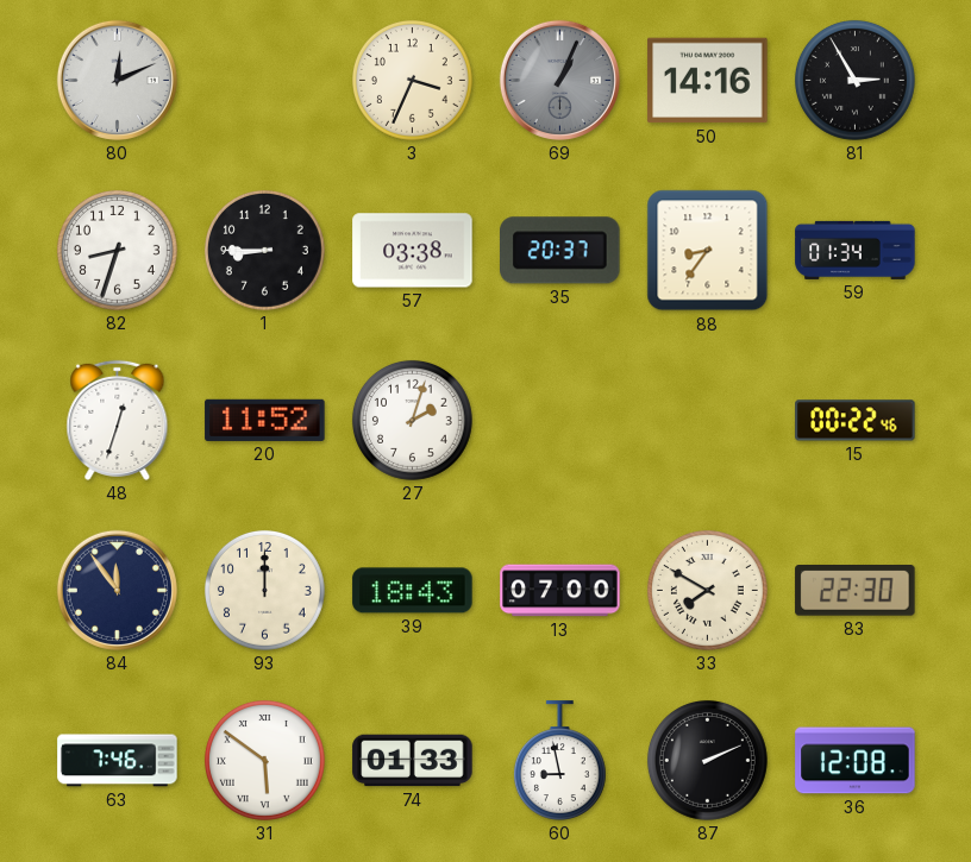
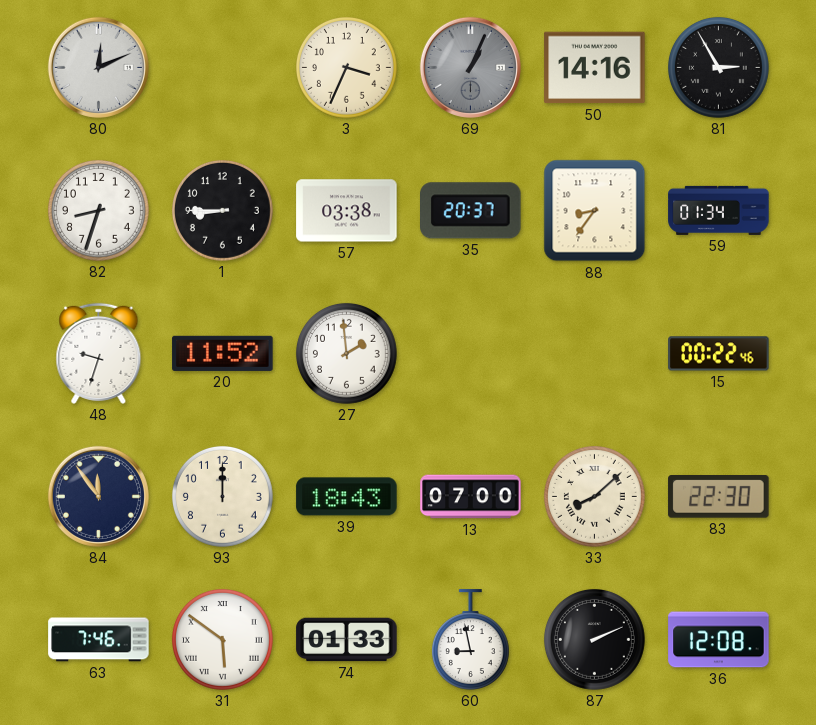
48: 12:33 -> 9:33 (99, 353)
27: 2:03 -> 1:59 (346, 353)
33: 7:50 -> 8:08 (594, 496)
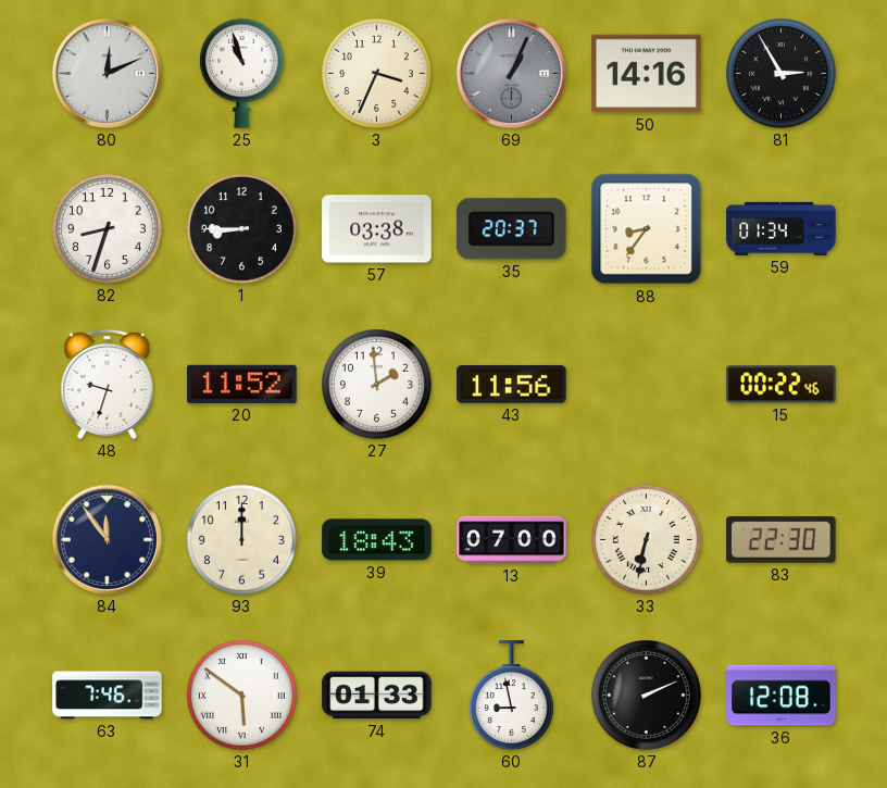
25: none -> 10:57 (241, 73)
43: none -> 11:56 (512, 384)
33: 8:08 -> 6:32 (646, 539)
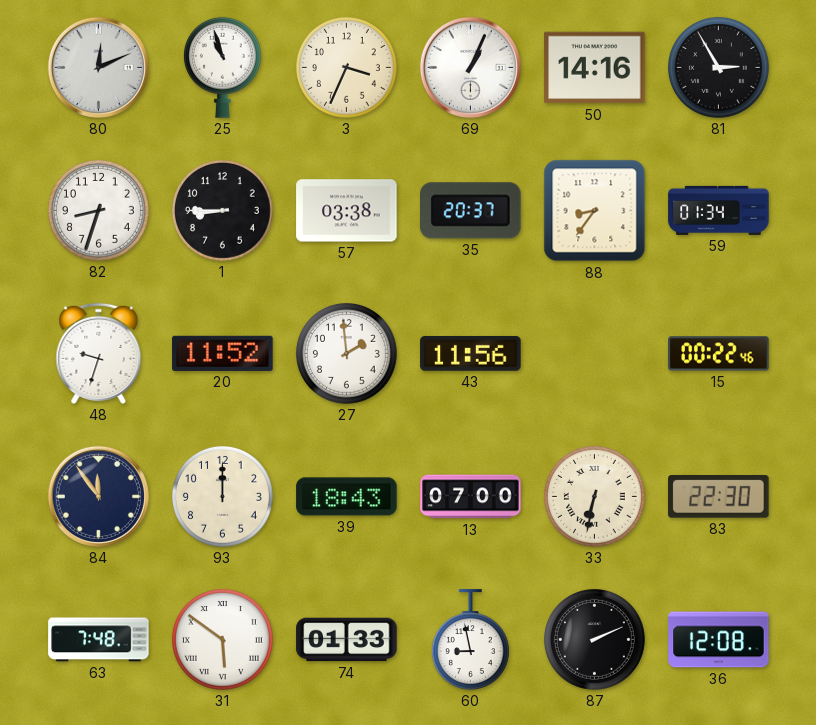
69 dial: grey -> white (470, 67)
63: 7:46 -> 7:48 (99, 640)
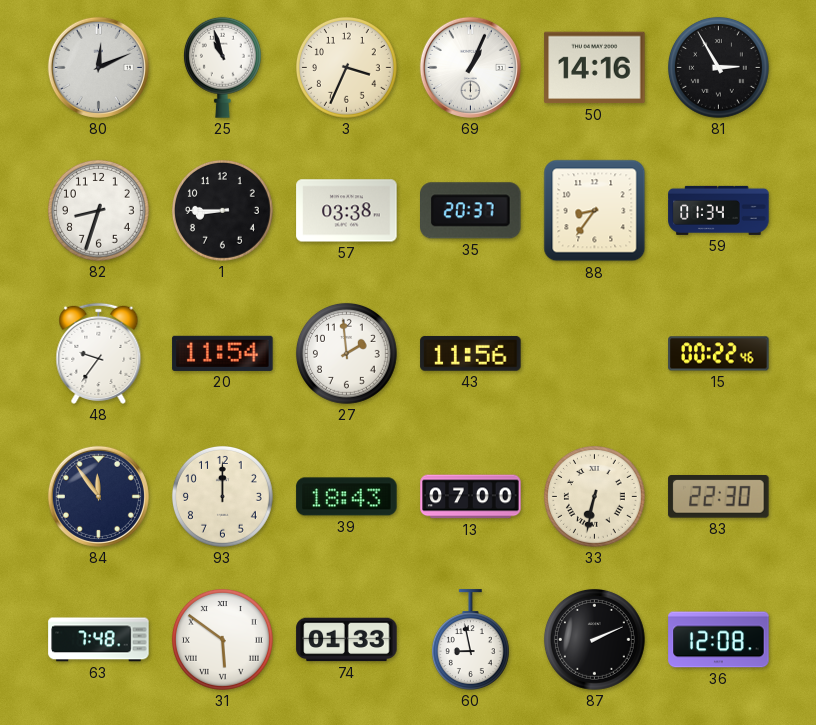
48: 9:33 -> 9:36 (99, 353)
20: 11:52 -> 11:54 (223, 353)
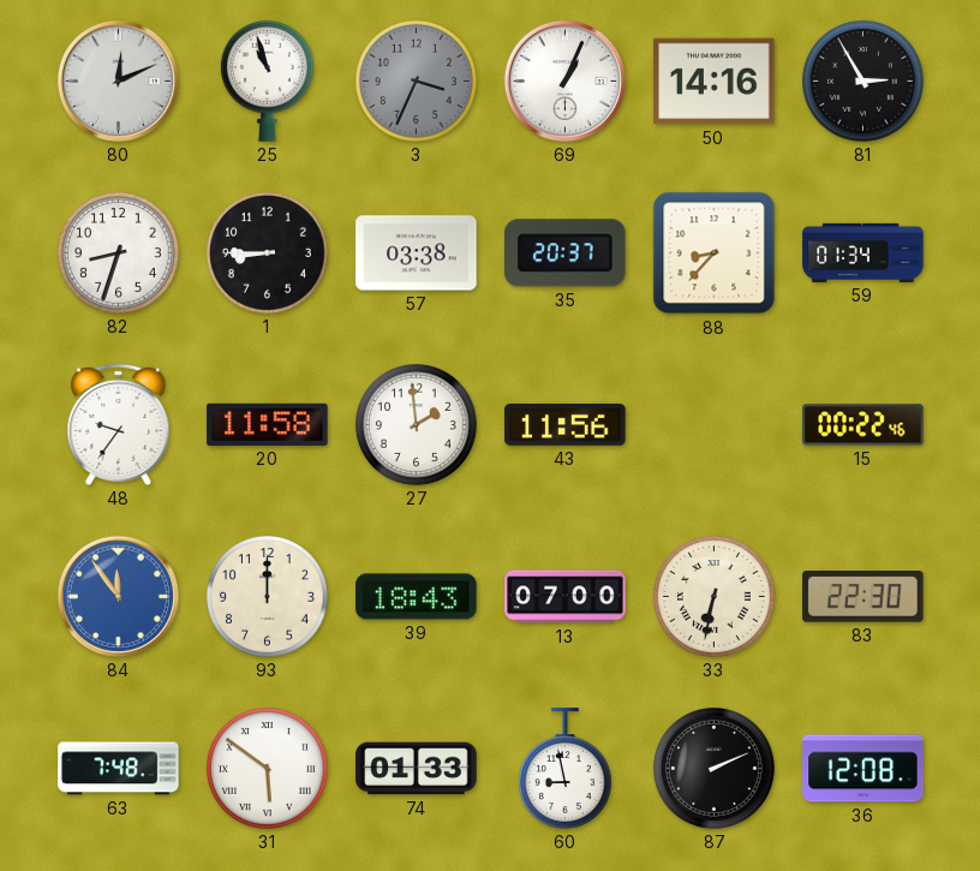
3 dial: cream -> grey (416, 80)
88: 8:36 -> 8:37 (715, 253)
20: 11:54 -> 11:58 (268, 424)
84 dial: navy -> blue (118, 596)
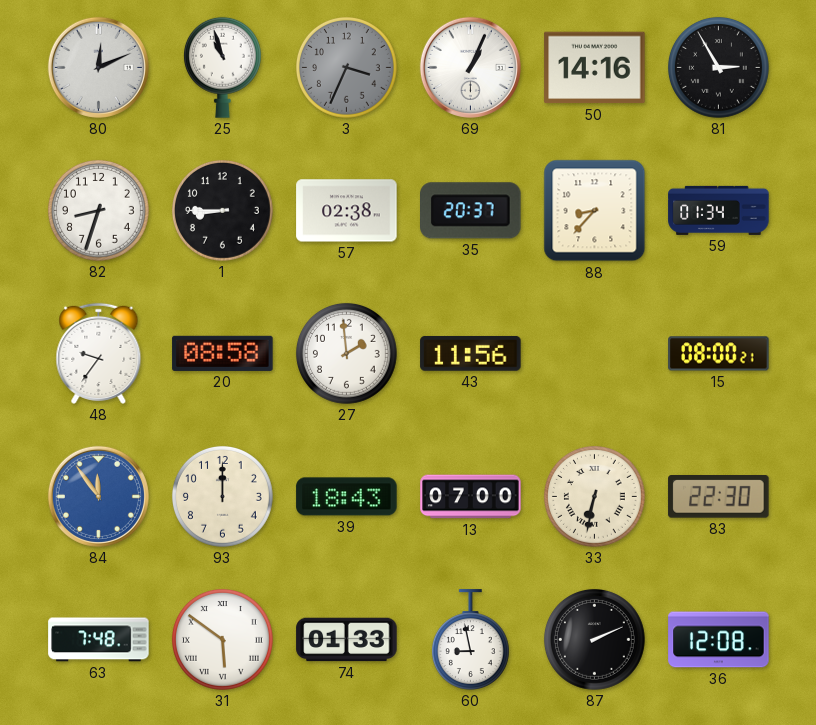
57: 03:38 -> 02:38 (347, 211)
20: 11:58 -> 08:58 (223, 353)
15: 00:22 -> 08:00 (719, 354)
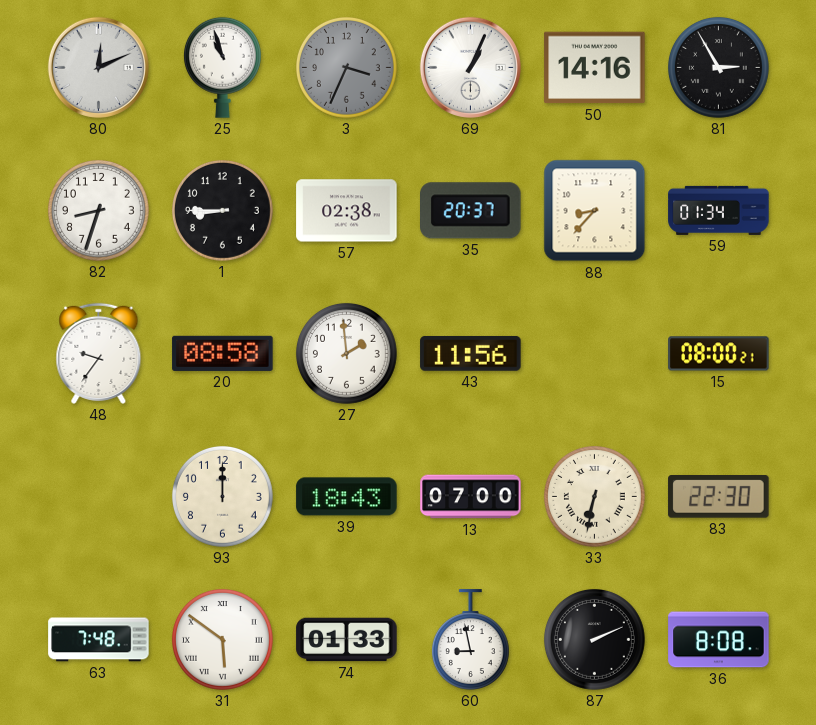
84: 11:54 -> none (98, 496)
36: 12:08 -> 8:08 (719, 640)
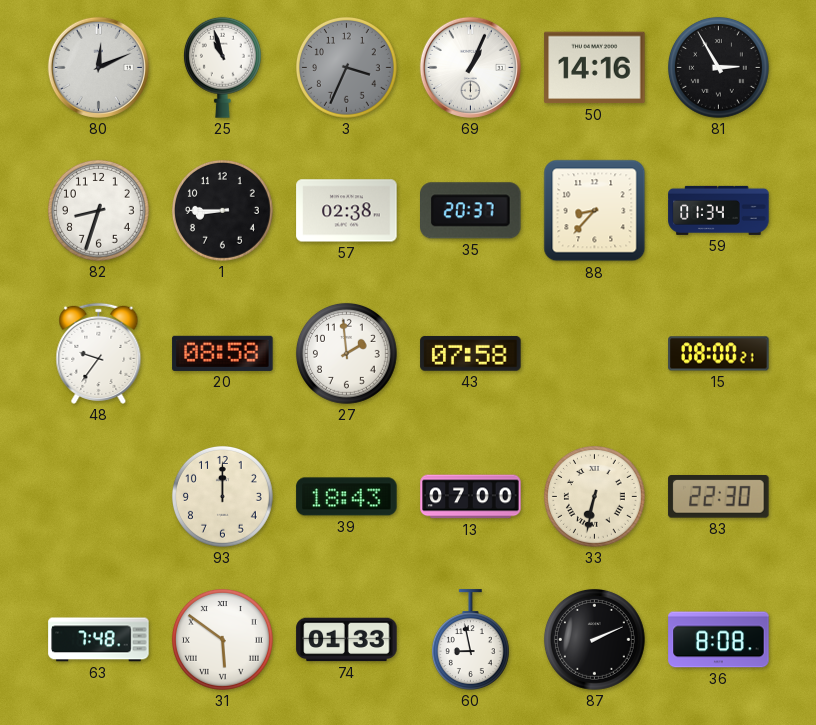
43: 11:56 -> 07:58 (471, 353)
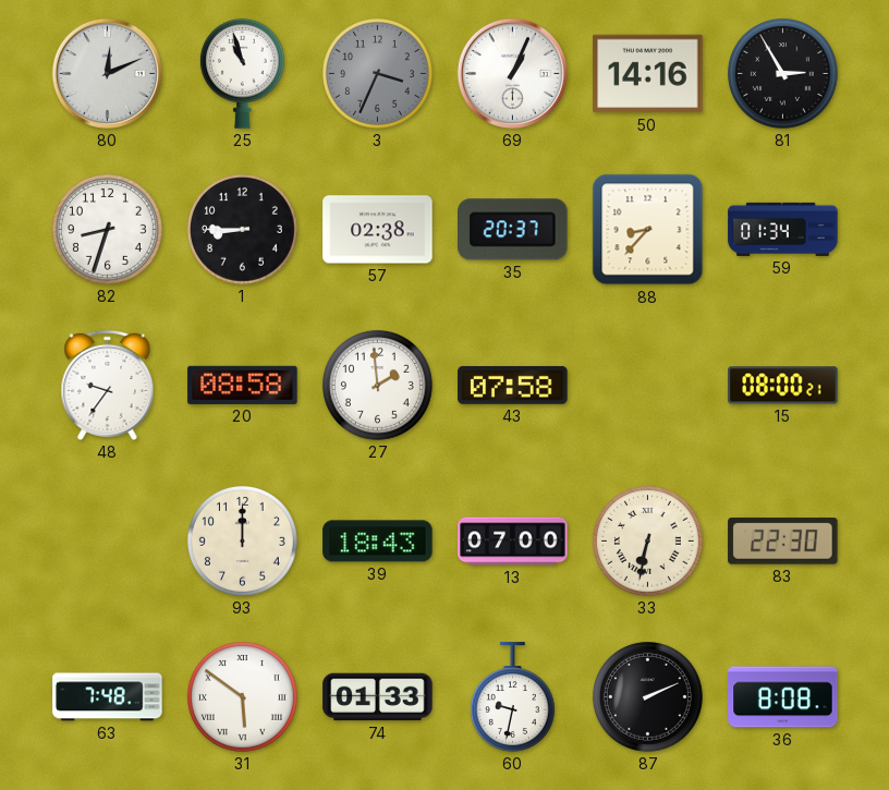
60: 8:58 -> 9:32 (512, 697)
